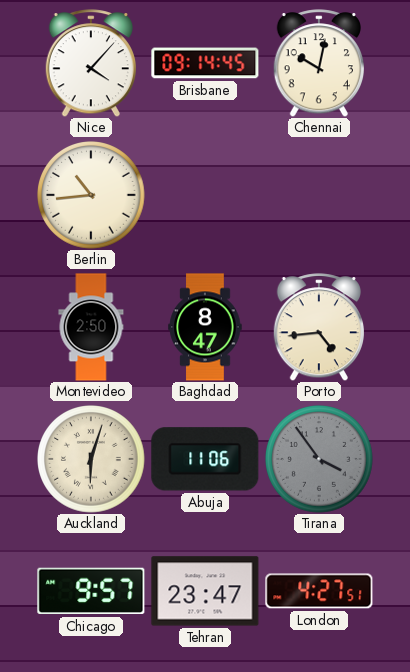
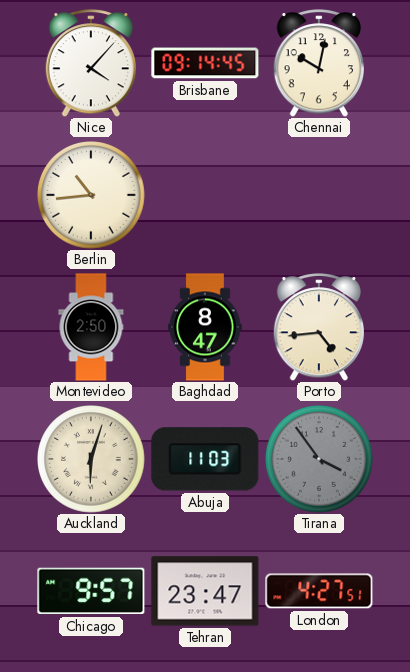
Abuja: 11:06 -> 11:03 (205, 459)
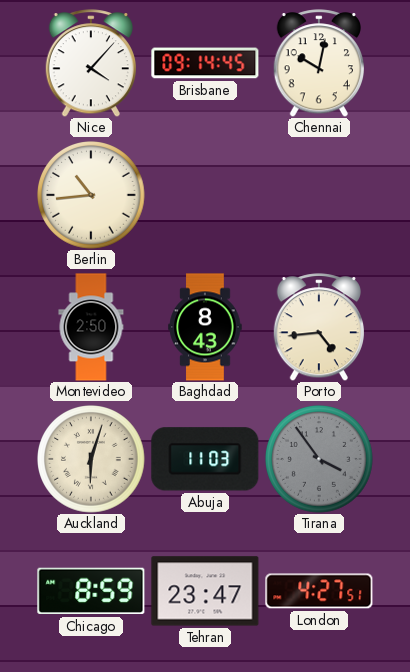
Baghdad: 8:47 -> 8:43 (205, 327)
Chicago: 9:57 -> 8:59 (91, 591)
